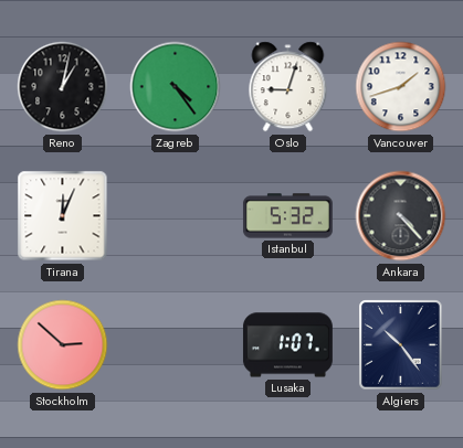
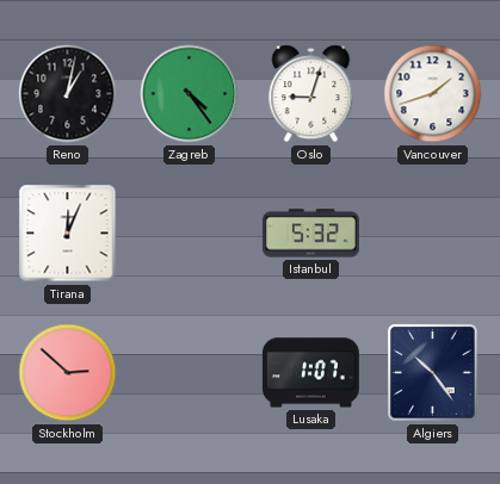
Ankara: 4:23 -> none (401, 216)
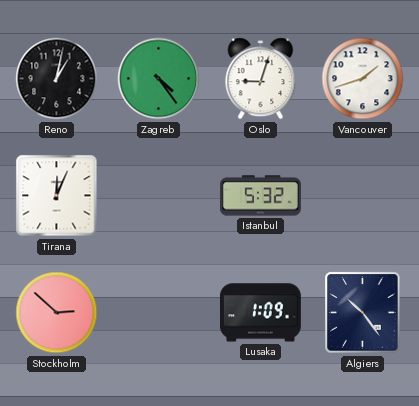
Lusaka: 1:07 -> 1:09 (260, 313)
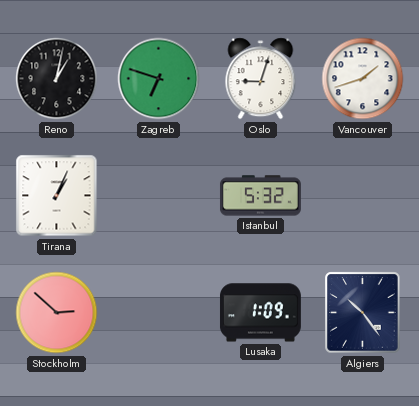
Zagreb: 4:24 -> 6:48 (159, 79)
Tirana: 12:04 -> 1:04 (57, 196)
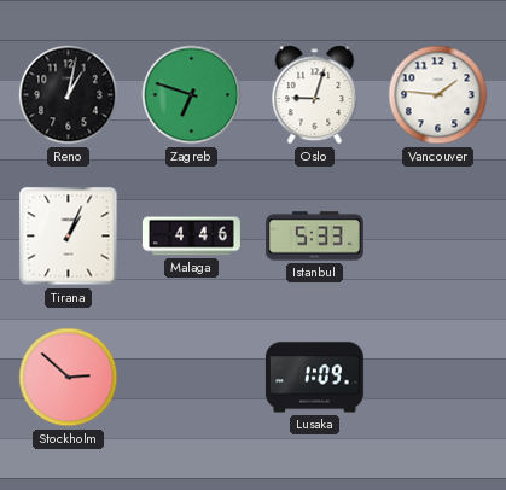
Vancouver: 1:42 -> 1:46 (438, 95)
Malaga: none -> 4:46 (191, 237)
Istanbul: 5:32 -> 5:33 (314, 237)
Algiers: 10:24 -> none (363, 313)
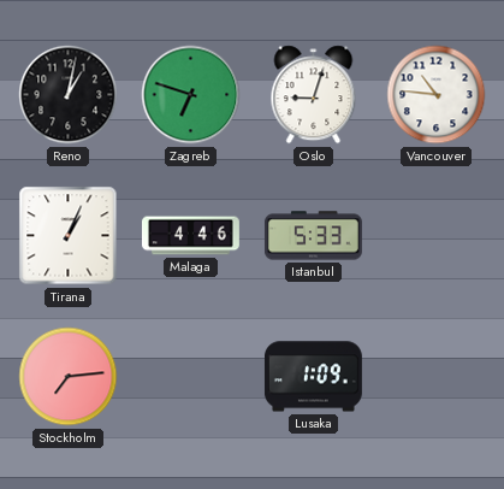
Vancouver: 1:46 -> 10:46 (437, 95)
Stockholm: 2:52 -> 7:14 (69, 377)
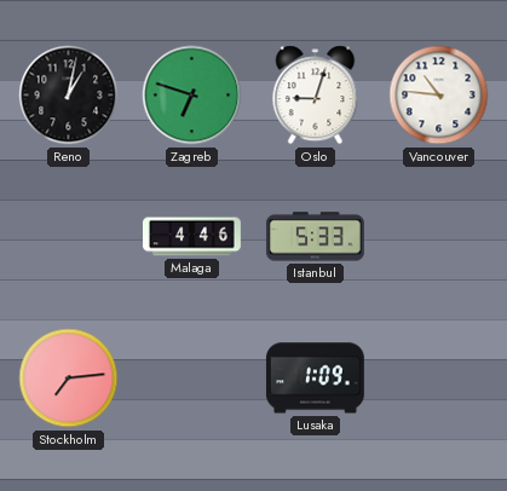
Tirana: 1:04 -> none (69, 236)
